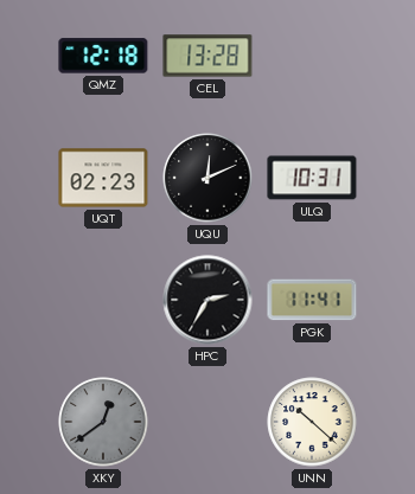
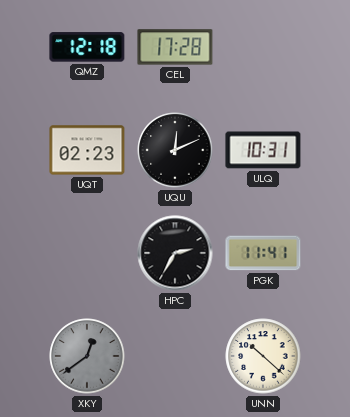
CEL: 13:28 -> 17:28 (175, 47)
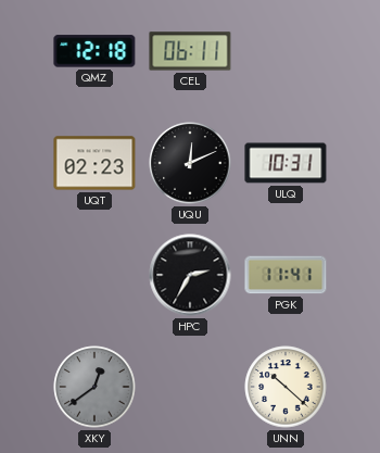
CEL: 17:28 -> 06:11 (190, 51)
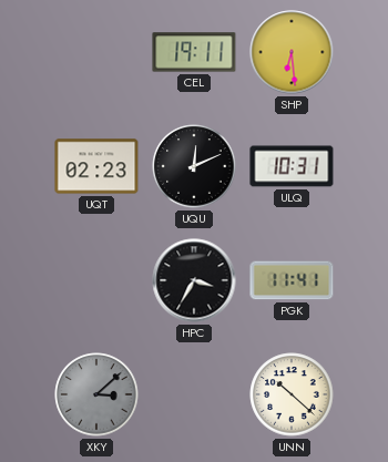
QMZ: 12:18 -> none (94, 51)
CEL: 06:11 -> 19:11 (194, 52)
SHP: none -> 6:29 (292, 52)
HPC: 2:35 -> 3:35 (194, 280)
XKY: 12:39 -> 3:08 (96, 394)
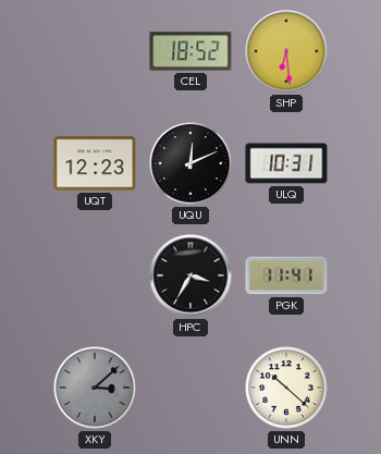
CEL: 19:11 -> 18:52 (190, 51)
UQT: 02:23 -> 12:23 (95, 163)
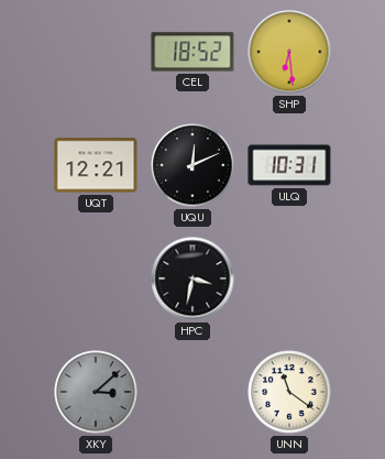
UQT: 12:23 -> 12:21 (96, 165)
HPC: 3:35 -> 3:32 (193, 278)
PGK: 11:41 -> none (286, 275)
UNN: 10:22 -> 11:21 (289, 392)
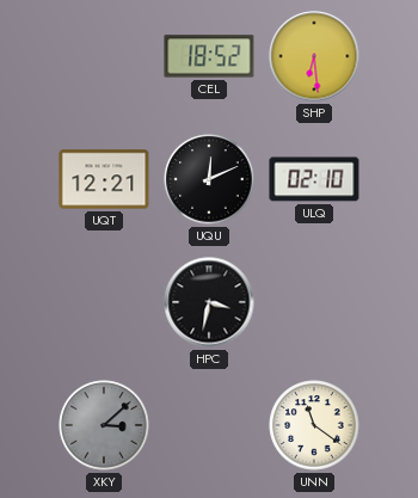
ULQ: 10:31 -> 02:10 (314, 179)
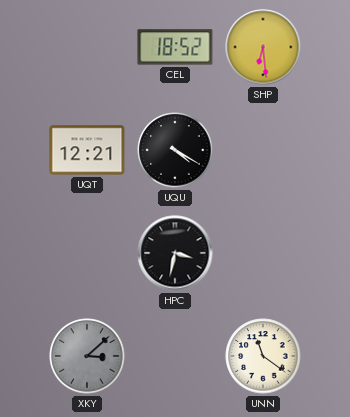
UQU: 12:11 -> 4:20 (175, 150)
ULQ: 02:10 -> none (314, 179)
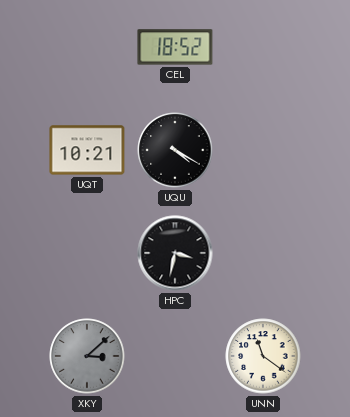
SHP: 6:29 -> none (263, 47)
UQT: 12:21 -> 10:21 (87, 150)
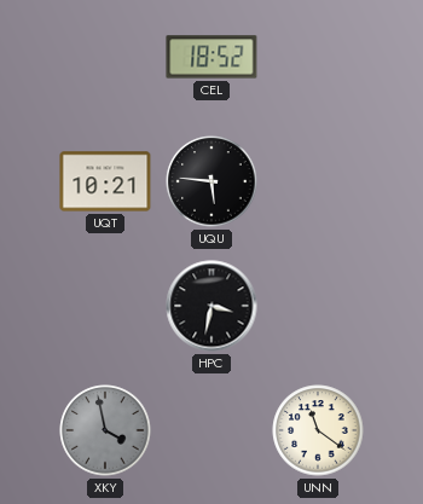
UQU: 4:20 -> 5:46 (211, 181)
XKY: 3:08 -> 3:58 (105, 430)
